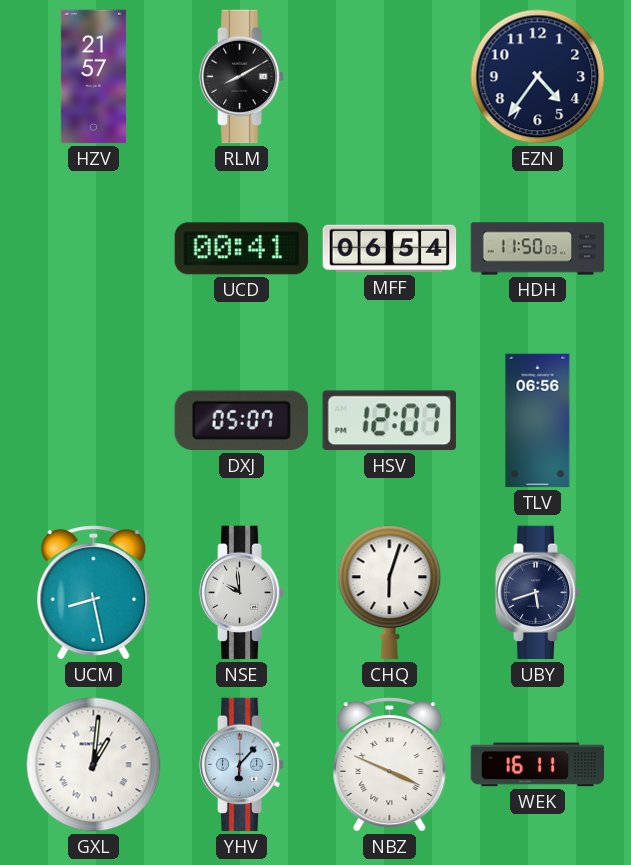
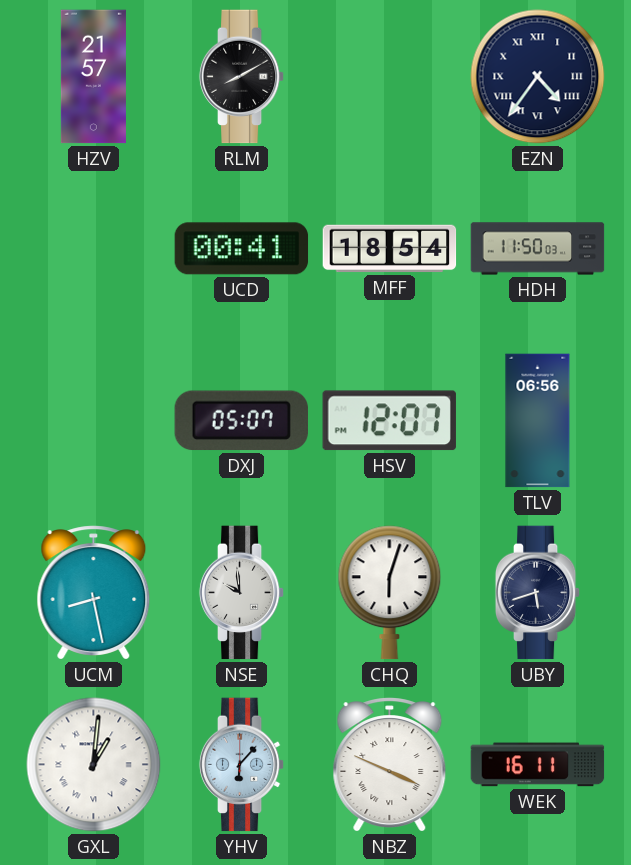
EZN numerals: Arabic -> Roman (538, 77)
MFF: 06:54 -> 18:54 (390, 249)
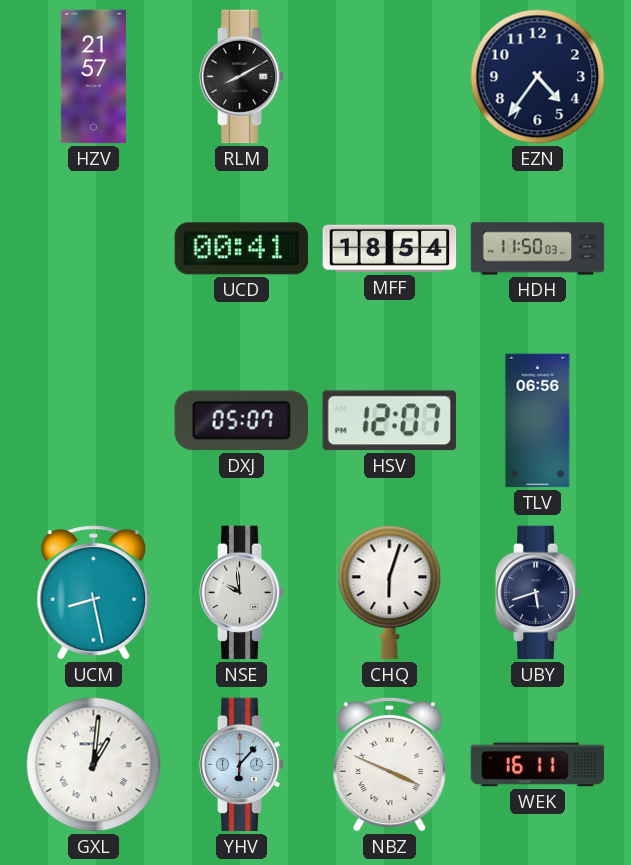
EZN numerals: Roman -> Arabic (538, 77)
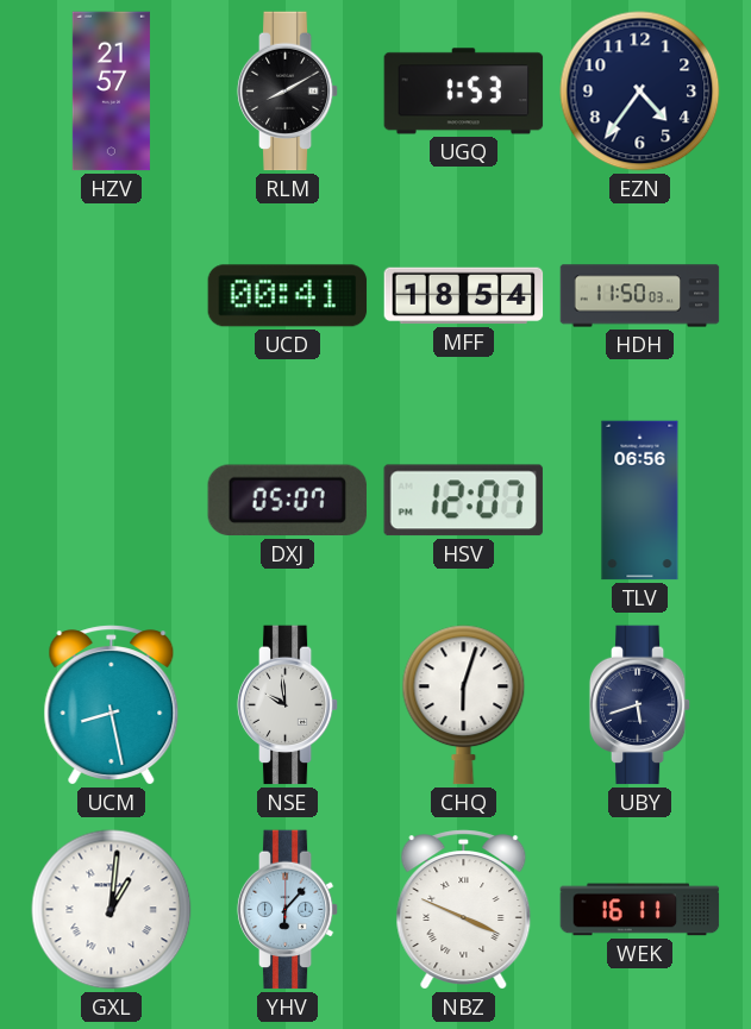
UGQ: none -> 1:53 (464, 92)
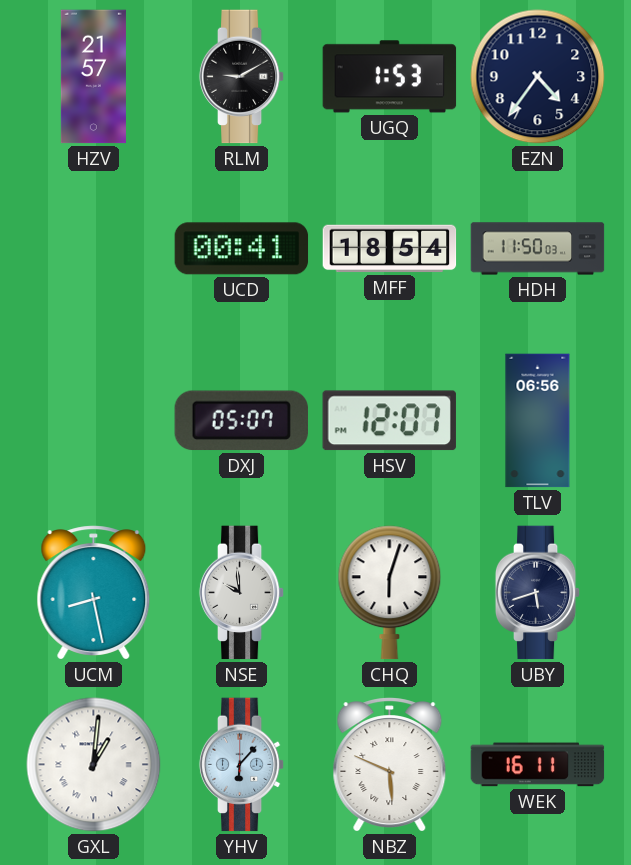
RLM: 8:10 -> 9:10 (242, 77)
NBZ: 3:49 -> 5:49 (390, 765)
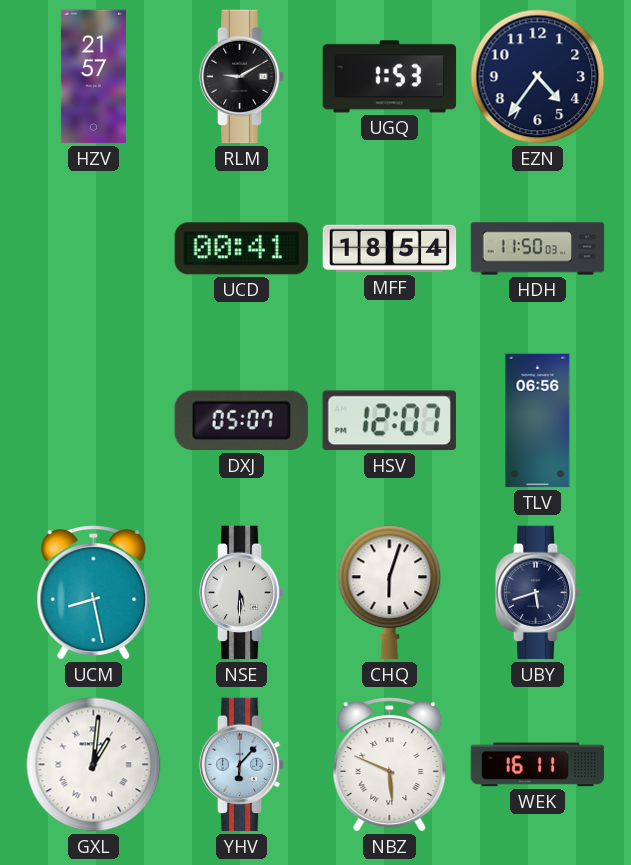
NSE: 9:59 -> 5:30 (242, 593)
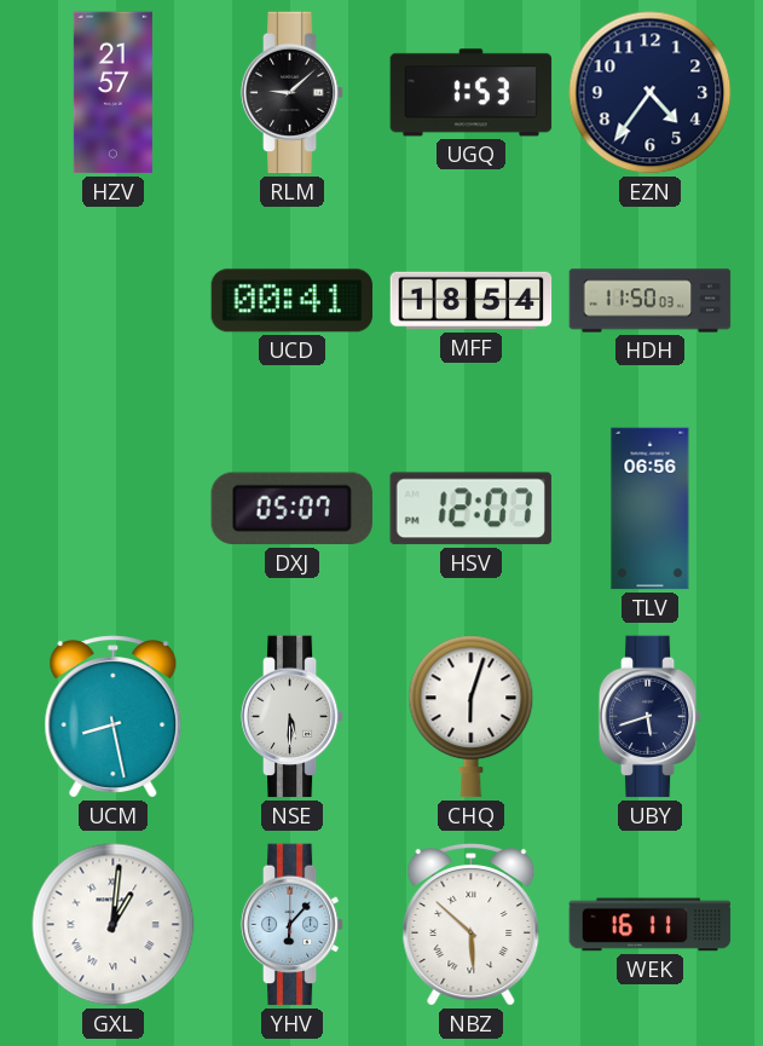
RLM: 9:10 -> 9:08 (293, 93)
NBZ: 5:49 -> 5:52 (472, 925)
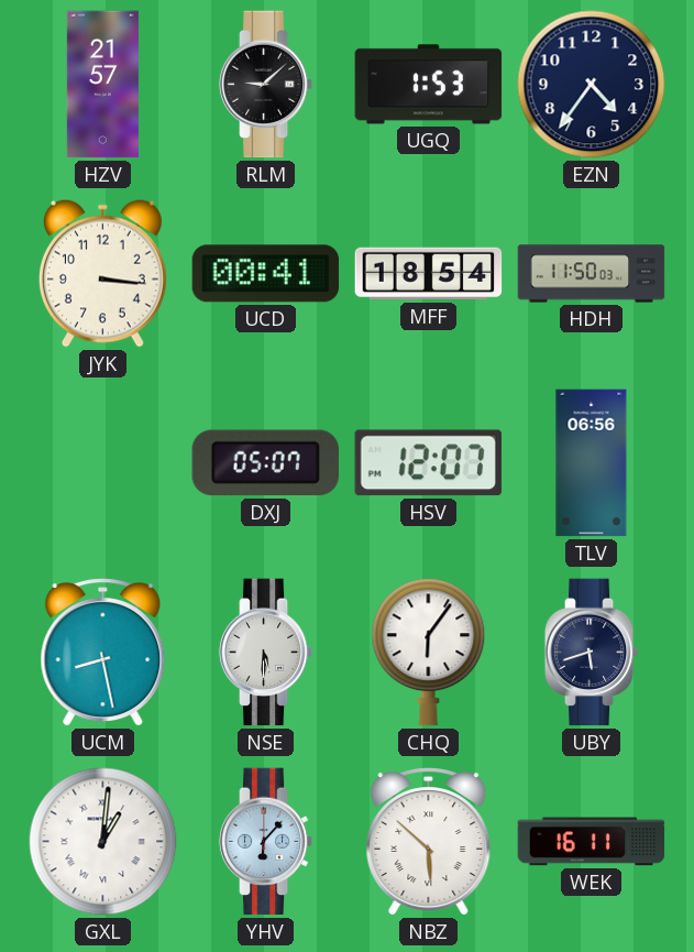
JYK: none -> 3:16 (102, 273)
CHQ: 6:03 -> 6:06 (429, 653)
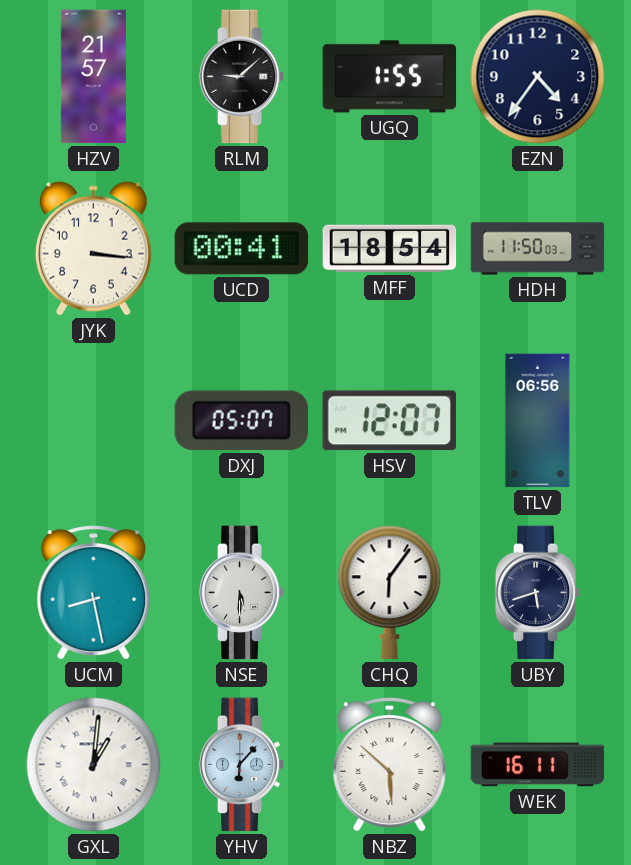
UGQ: 1:53 -> 1:55 (390, 77)
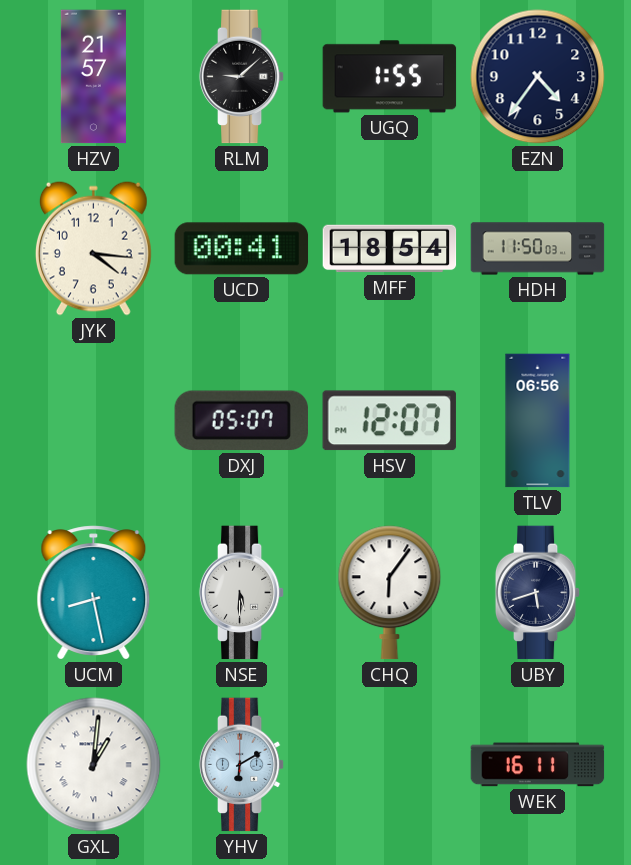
JYK: 3:16 -> 4:16 (93, 248)
YHV: 6:07 -> 6:10 (242, 765)
NBZ: 5:52 -> none (390, 765)
